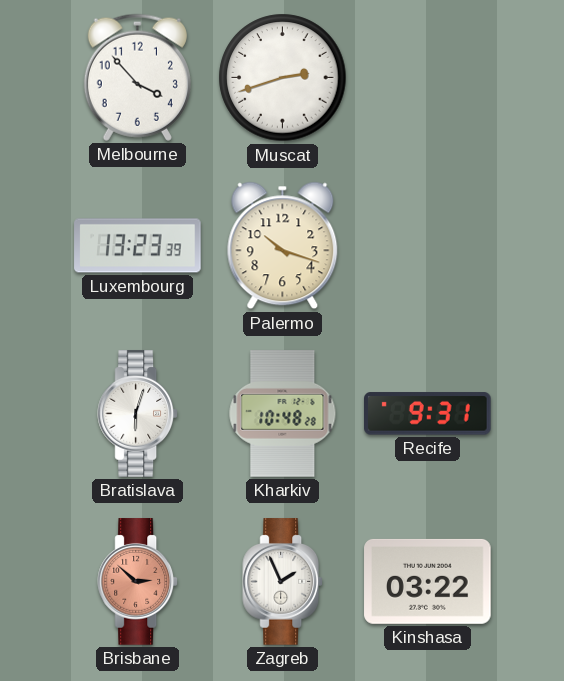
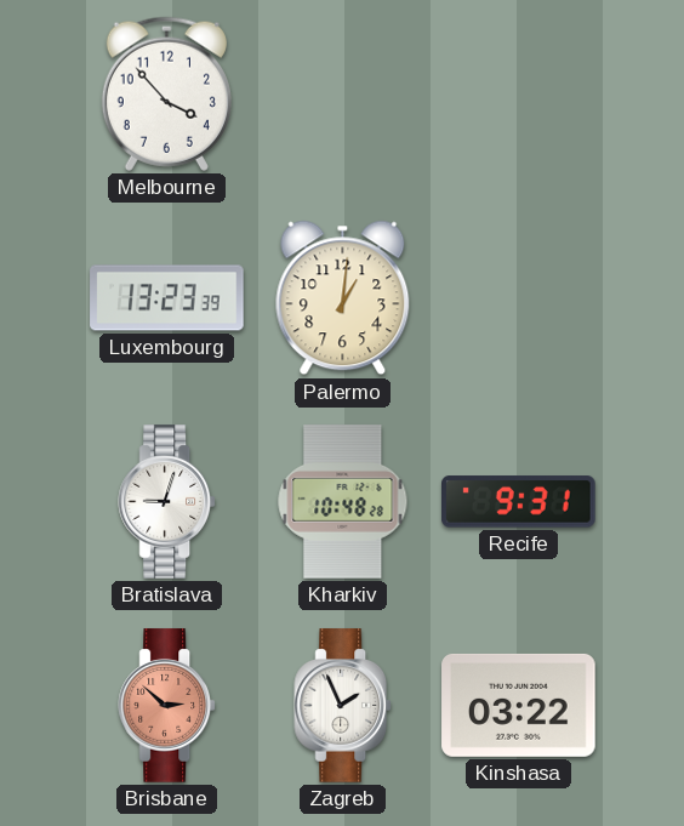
Muscat: 2:42 -> none (283, 78)
Palermo: 10:18 -> 1:01 (343, 298)
Bratislava: 6:03 -> 9:03 (167, 502)
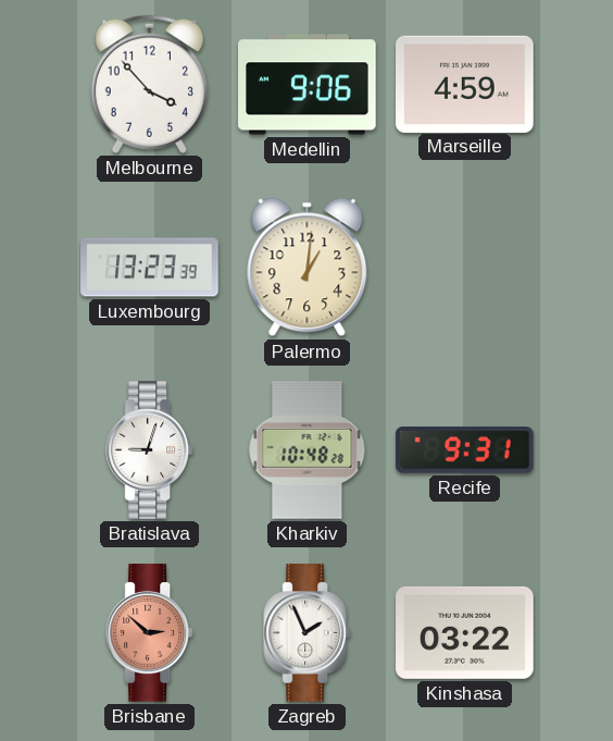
Medellin: none -> 9:06 (308, 85)
Marseille: none -> 4:59 (465, 84)
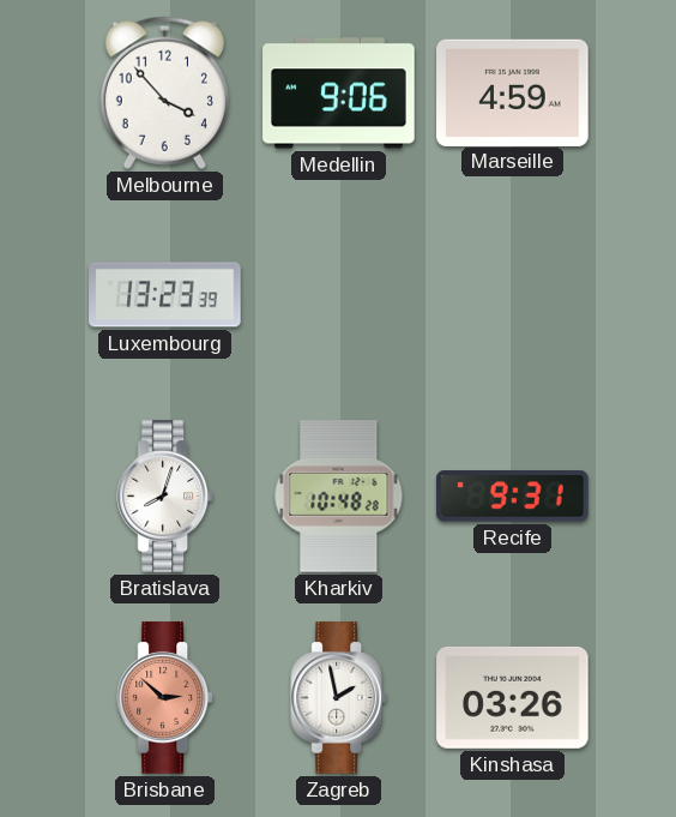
Palermo: 1:01 -> none (308, 268)
Bratislava: 9:03 -> 8:03 (165, 497)
Zagreb: 1:56 -> 1:58 (339, 698)
Kinshasa: 03:22 -> 03:26 (513, 697)
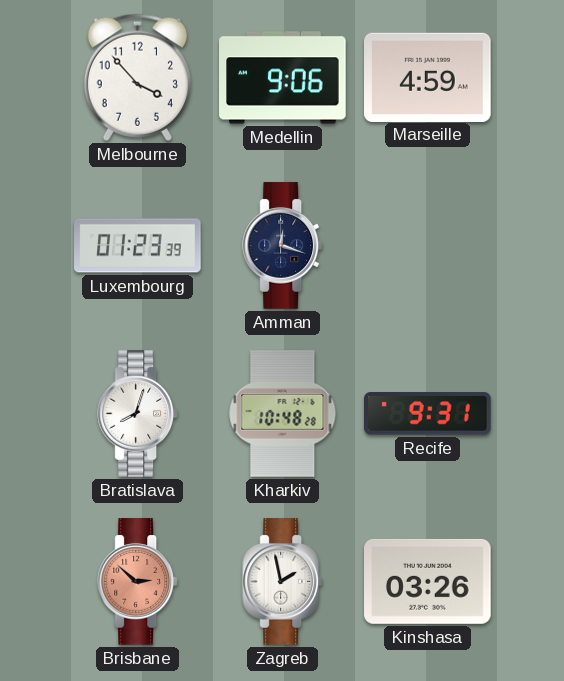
Luxembourg: 13:23 -> 01:23 (138, 246)
Amman: none -> 12:18 (283, 246)
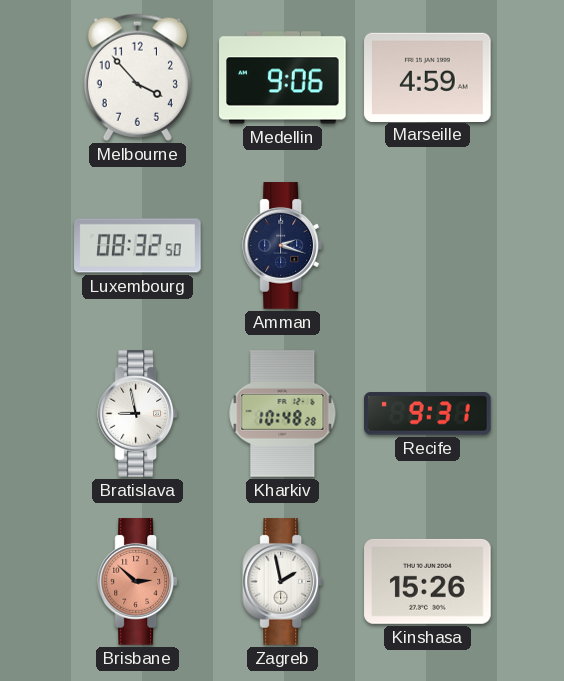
Luxembourg: 01:23 -> 08:32 (138, 246)
Amman: 12:18 -> 2:18 (283, 246)
Bratislava: 8:03 -> 8:58 (138, 414)
Kinshasa: 03:26 -> 15:26 (428, 581)
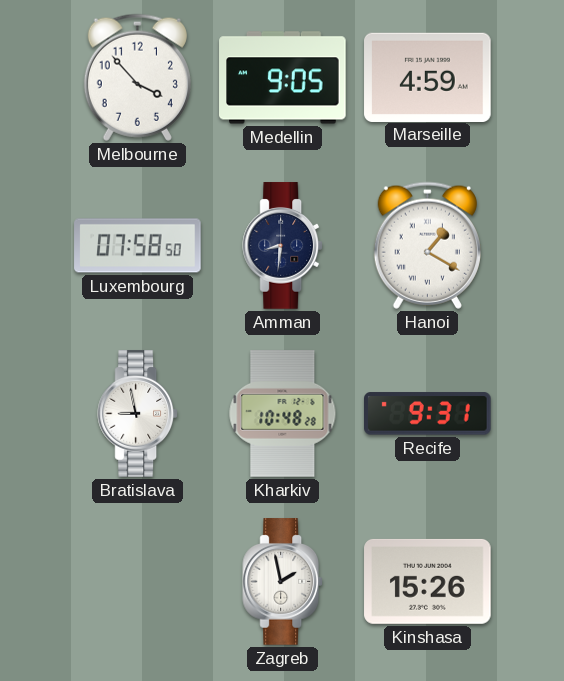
Medellin: 9:06 -> 9:05 (283, 78)
Luxembourg: 08:32 -> 07:58 (138, 246)
Amman: 2:18 -> 8:31 (283, 246)
Hanoi: none -> 1:20 (427, 245)
Brisbane: 2:52 -> none (138, 582)
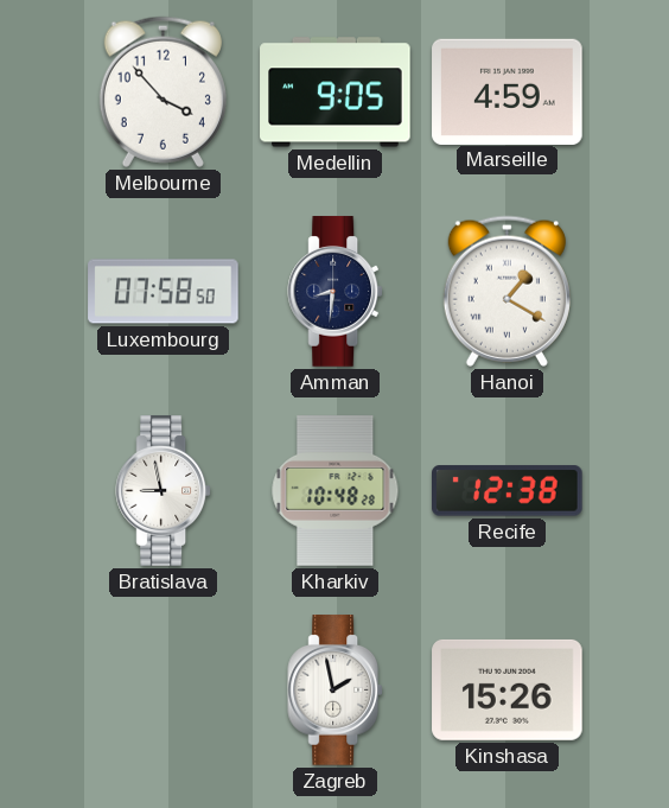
Recife: 9:31 -> 12:38 (508, 491)
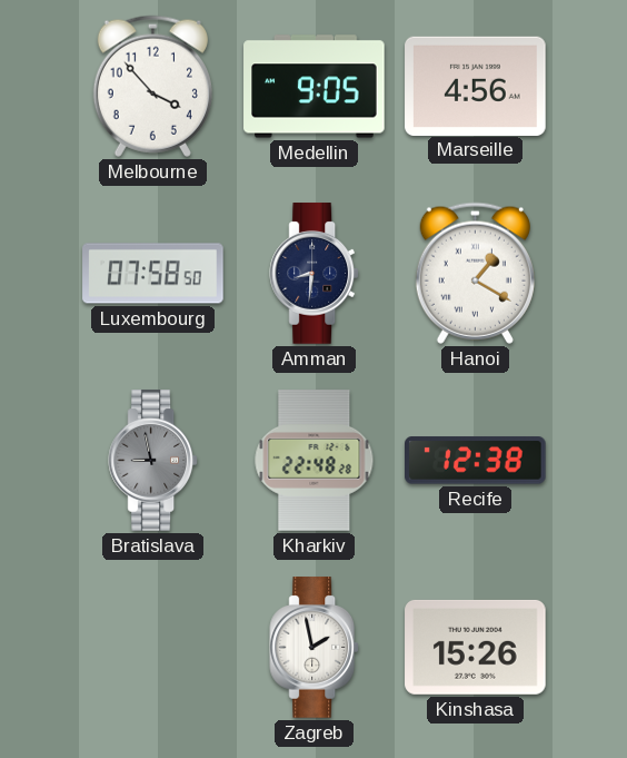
Marseille: 4:59 -> 4:56 (476, 86)
Bratislava dial: white -> grey (153, 461)
Kharkiv: 10:48 -> 22:48 (315, 461)
